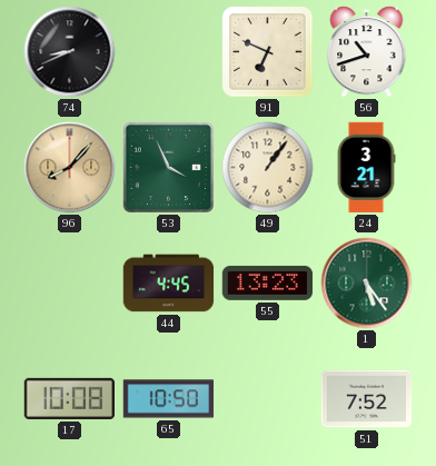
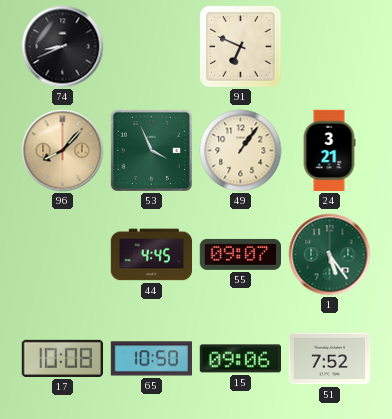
56: 10:42 -> none (367, 52)
55: 13:23 -> 09:07 (240, 254)
15: none -> 09:06 (240, 359)
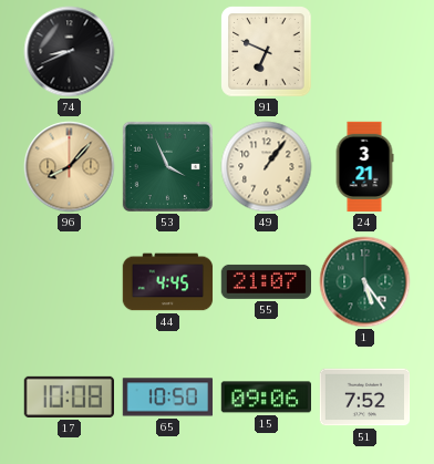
55: 09:07 -> 21:07 (266, 281)
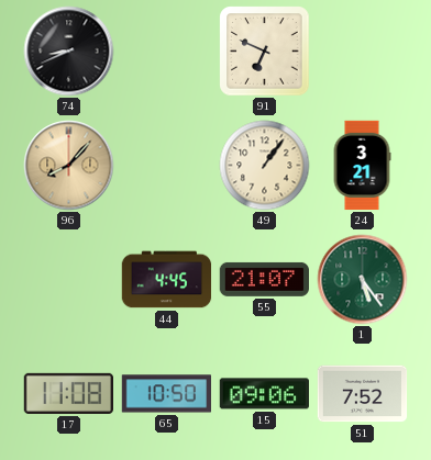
53: 3:56 -> none (167, 166)
17: 10:08 -> 11:08 (68, 393)
